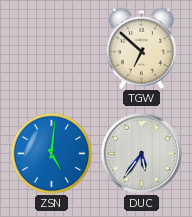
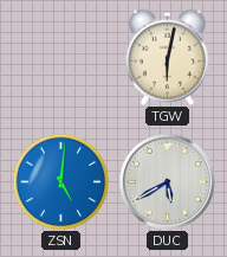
TGW: 6:52 -> 6:02 (167, 57)
DUC: 5:36 -> 5:40 (167, 181)
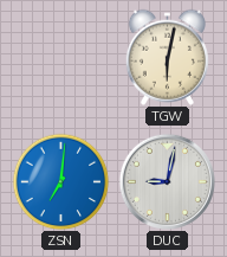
ZSN: 5:01 -> 7:01 (60, 181)
DUC: 5:40 -> 9:02 (167, 181)
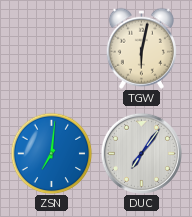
DUC: 9:02 -> 7:06 (141, 153)
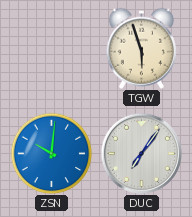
TGW: 6:02 -> 5:57 (141, 48)
ZSN: 7:01 -> 10:01 (51, 153)
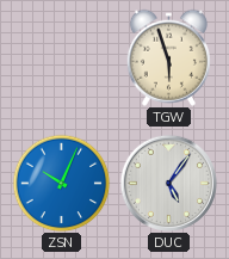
ZSN: 10:01 -> 10:04 (61, 183)
DUC: 7:06 -> 5:06 (168, 183)
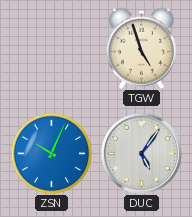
TGW: 5:57 -> 4:57 (141, 48)
